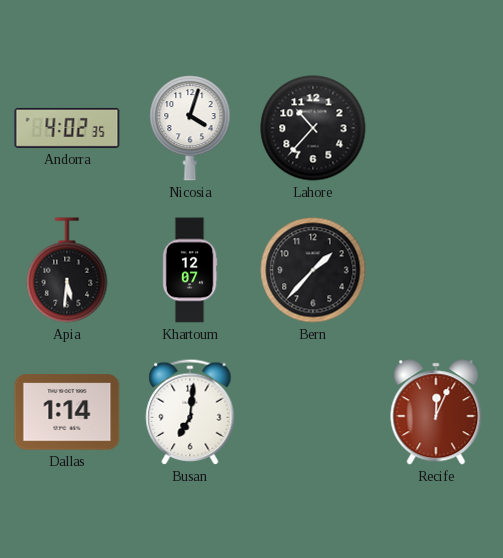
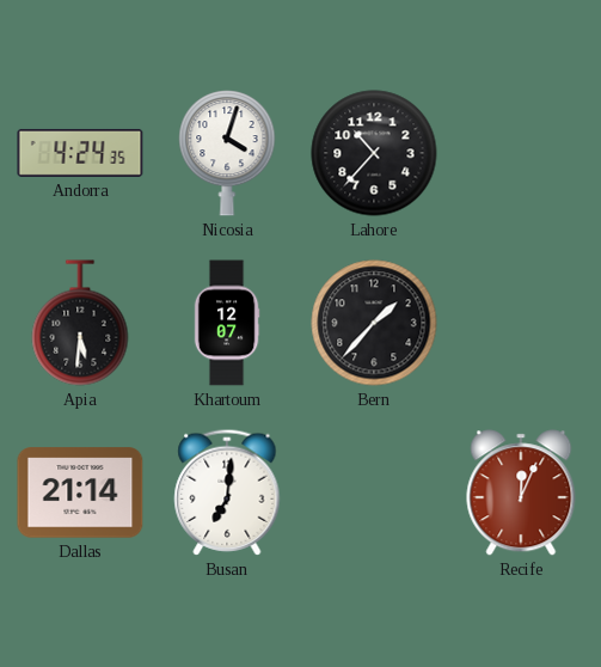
Andorra: 4:02 -> 4:24 (80, 153)
Dallas: 1:14 -> 21:14 (80, 492)
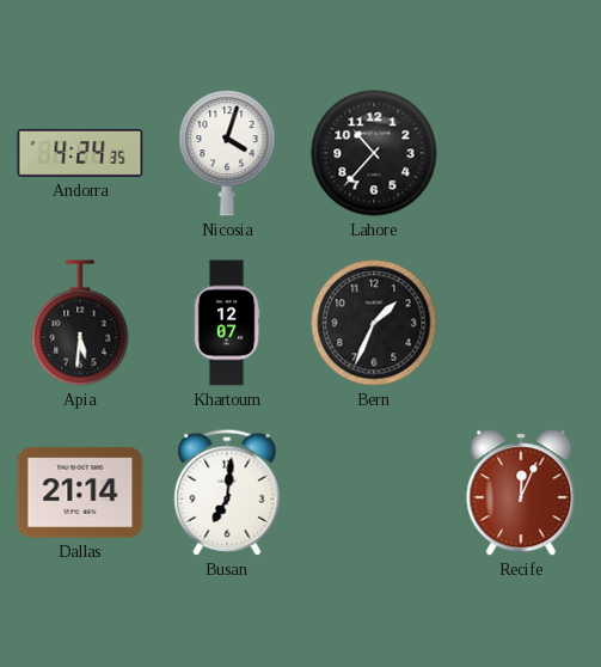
Bern: 1:37 -> 1:34 (374, 323)
